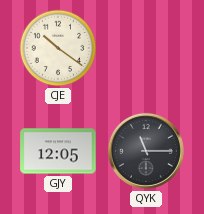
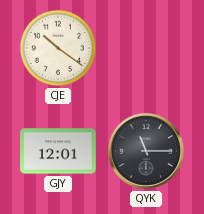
GJY: 12:05 -> 12:01 (58, 151)
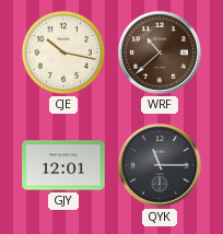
CJE: 10:21 -> 10:17 (63, 52)
WRF: none -> 10:38 (160, 52)
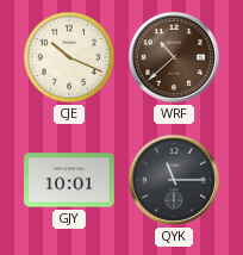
CJE: 10:17 -> 10:19 (69, 57)
GJY: 12:01 -> 10:01 (69, 180)
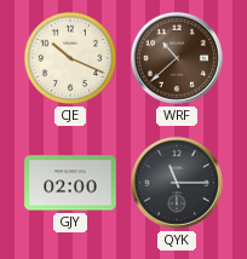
GJY: 10:01 -> 02:00 (70, 183)
